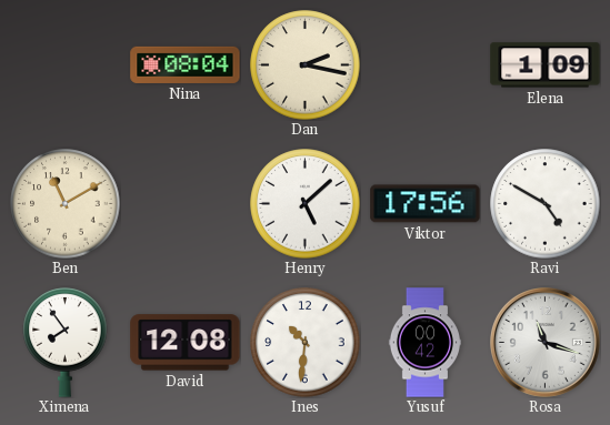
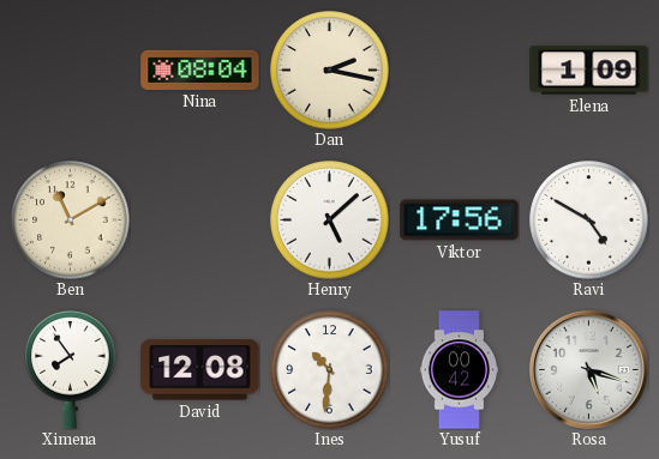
Rosa: 11:18 -> 5:18 (589, 370)
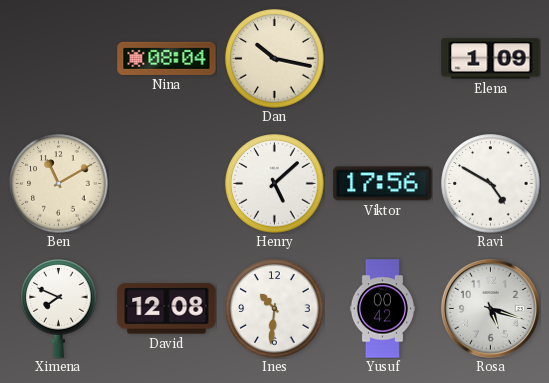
Dan: 2:17 -> 10:17 (275, 59)
Ximena: 7:54 -> 7:49 (59, 309)
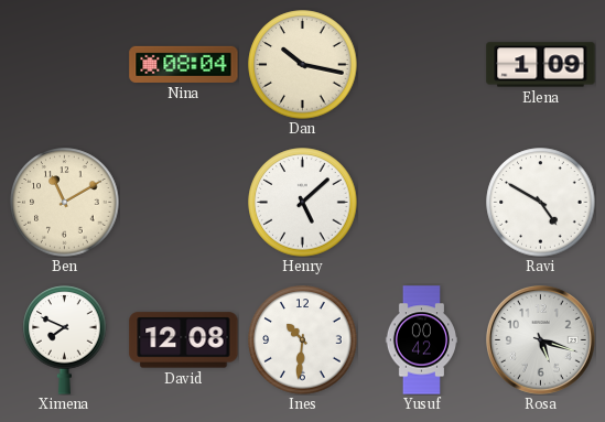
Viktor: 17:56 -> none (383, 184)
